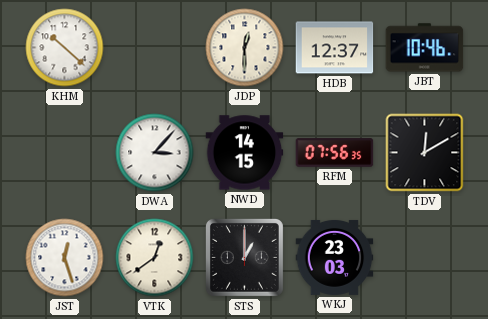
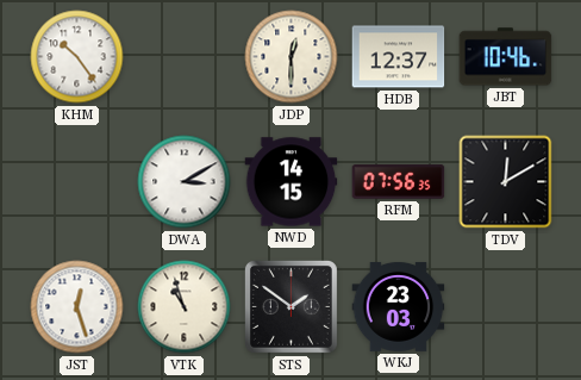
KHM: 10:22 -> 10:24 (77, 57)
DWA: 3:07 -> 3:10 (185, 182)
VTK: 12:39 -> 10:57 (185, 307)
STS: 1:00 -> 1:51 (290, 306)
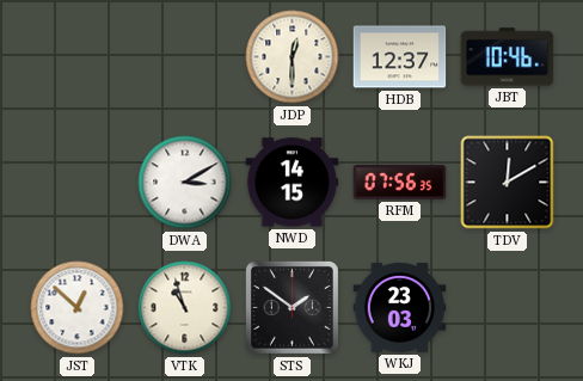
KHM: 10:24 -> none (77, 57)
JST: 12:27 -> 12:52 (78, 308)
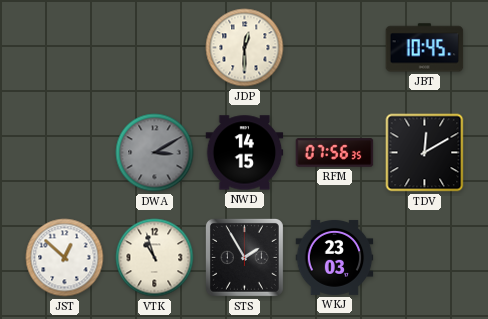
HDB: 12:37 -> none (400, 57)
JBT: 10:46 -> 10:45 (425, 48)
DWA dial: white -> grey (155, 153)
STS: 1:51 -> 1:55 (244, 257)
